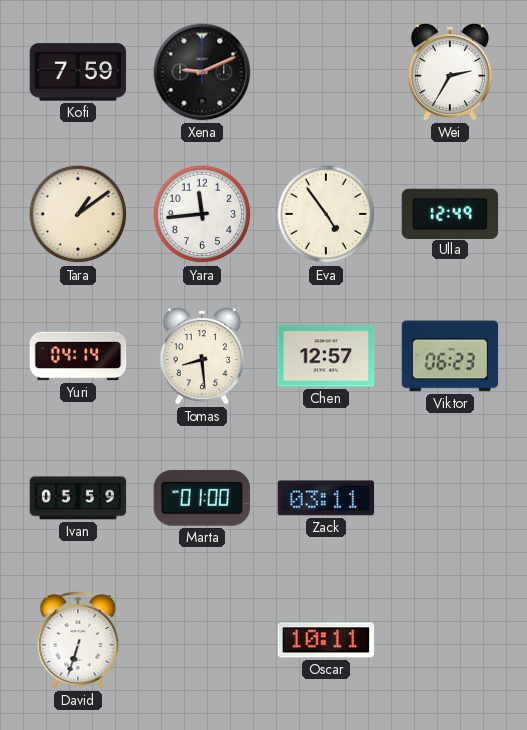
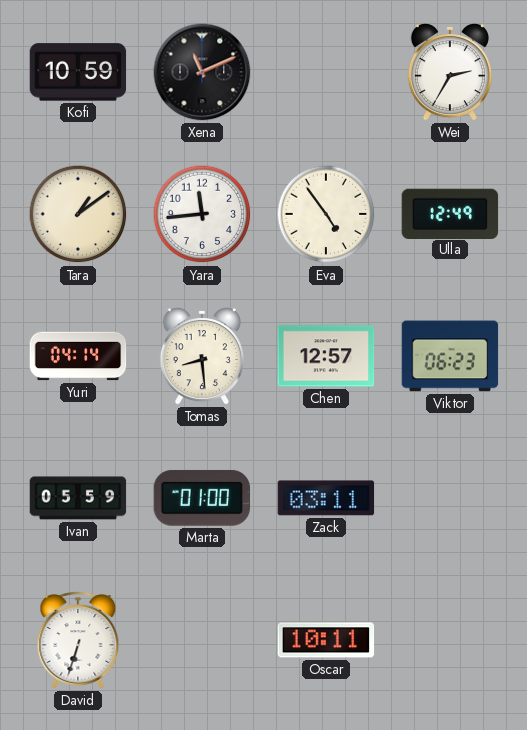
Kofi: 7:59 -> 10:59 (78, 72)
Xena: 9:11 -> 11:11 (202, 72)
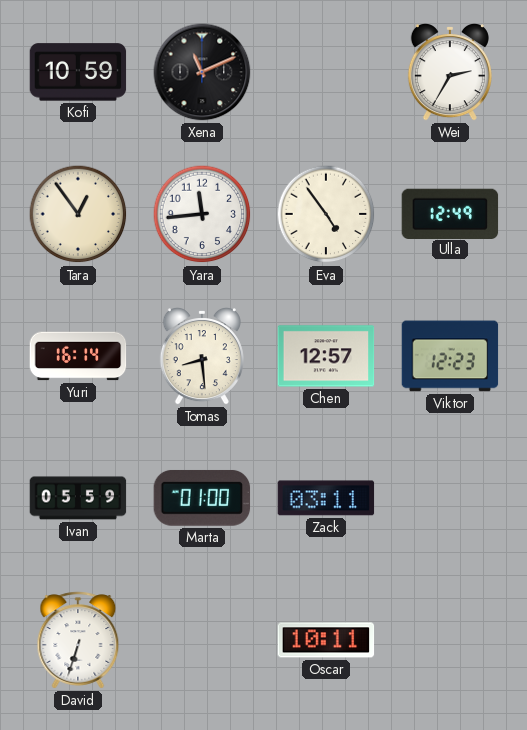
Tara: 1:09 -> 12:54 (78, 214)
Yuri: 04:14 -> 16:14 (78, 356)
Viktor: 06:23 -> 12:23 (450, 356)
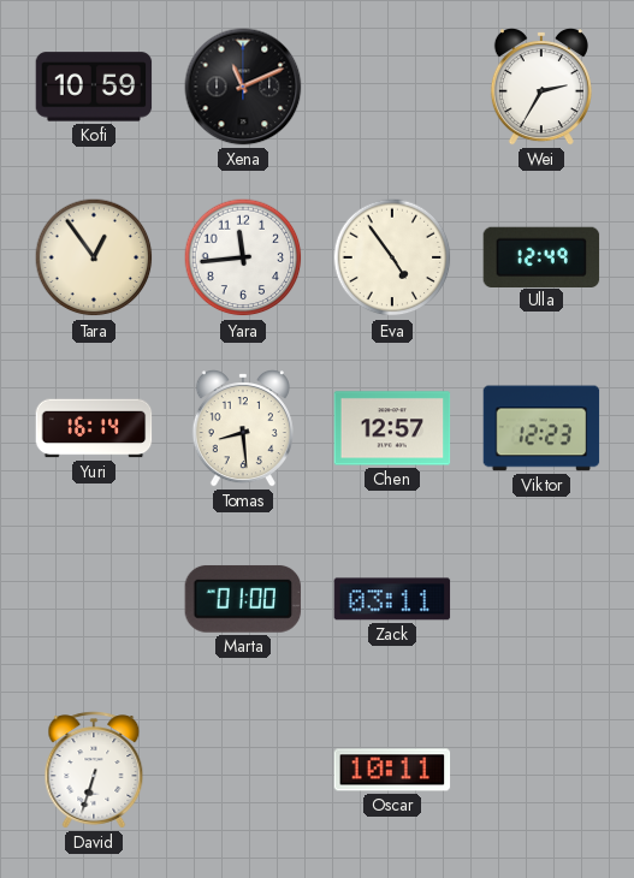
Ivan: 05:59 -> none (78, 498)
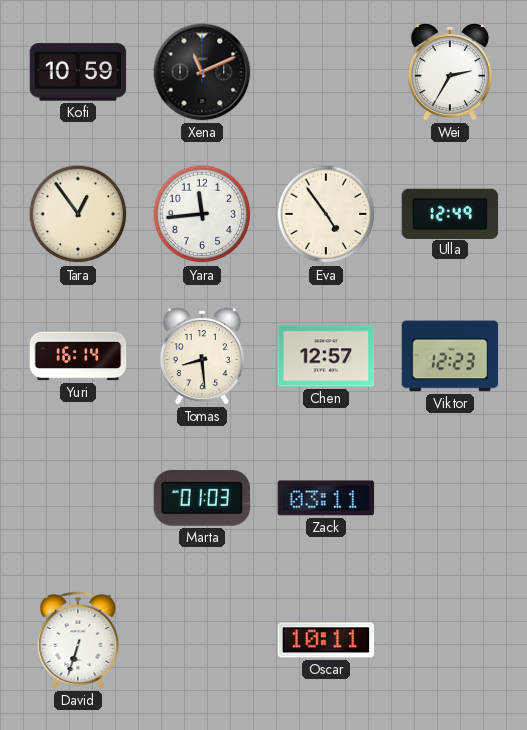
Marta: 01:00 -> 01:03 (202, 498)
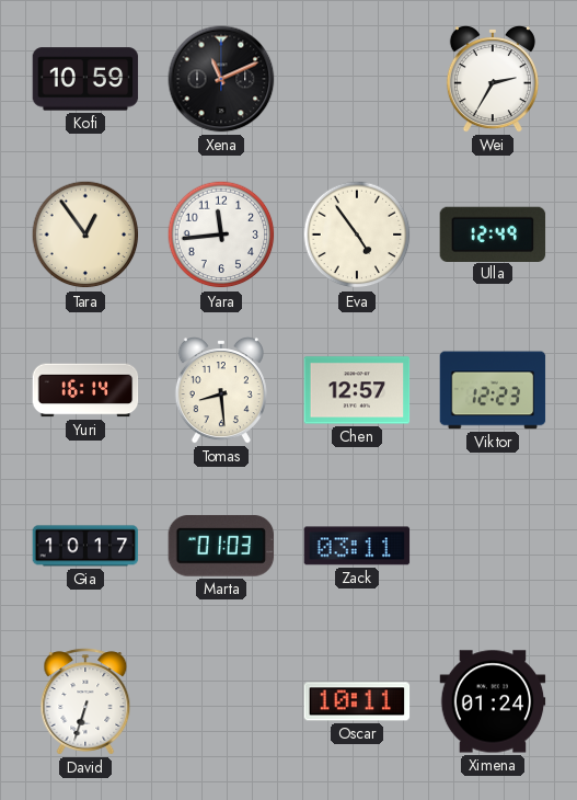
Gia: none -> 10:17 (85, 546)
Ximena: none -> 01:24 (493, 701)
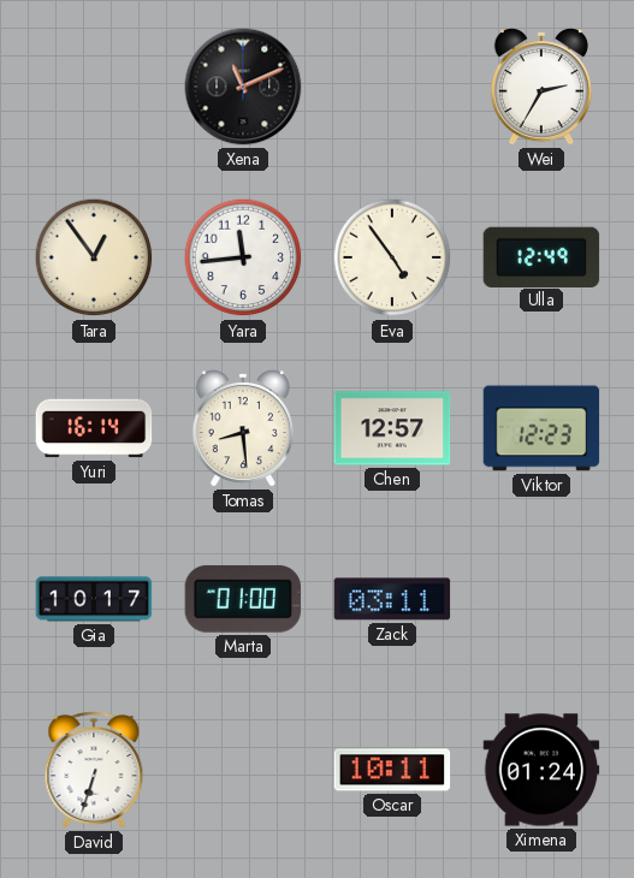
Kofi: 10:59 -> none (85, 79)
Marta: 01:03 -> 01:00 (243, 599)
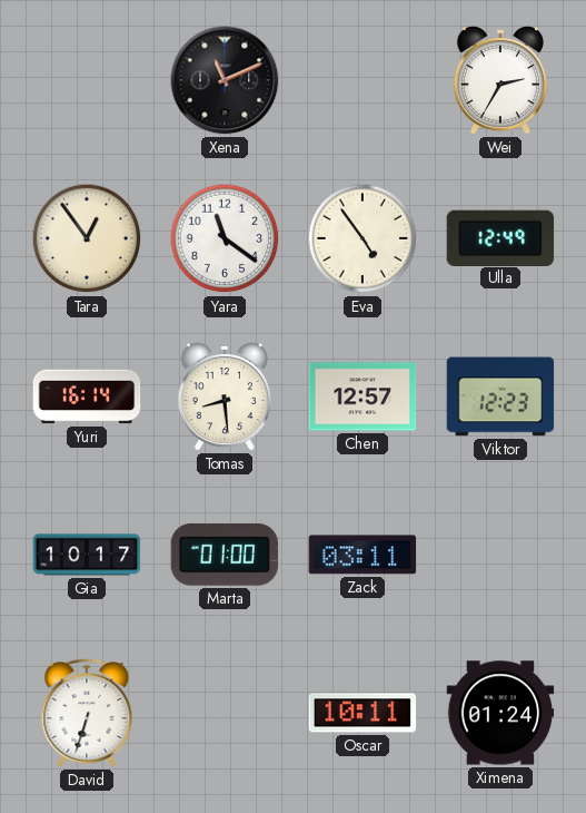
Yara: 11:44 -> 11:21 (225, 238)
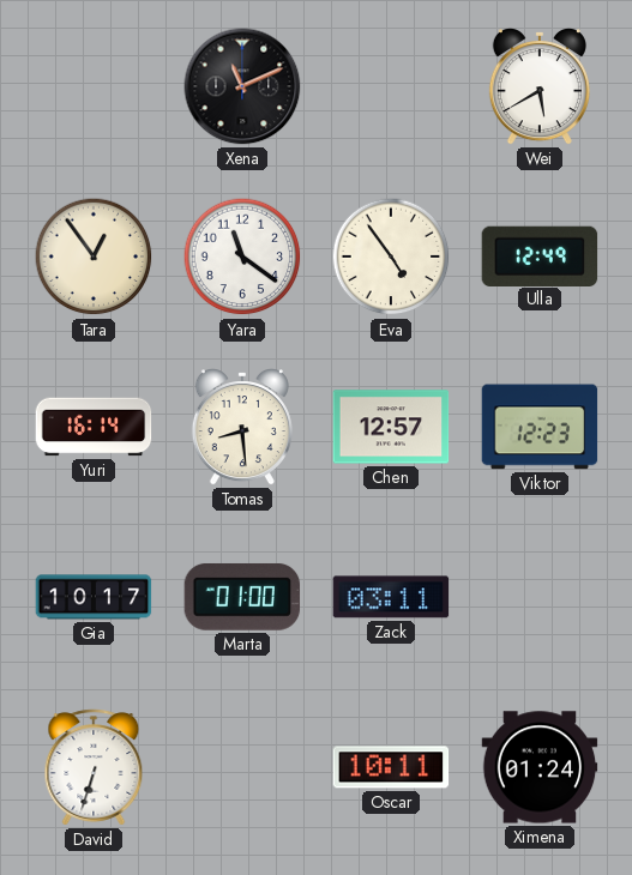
Wei: 2:35 -> 5:40 (540, 87)
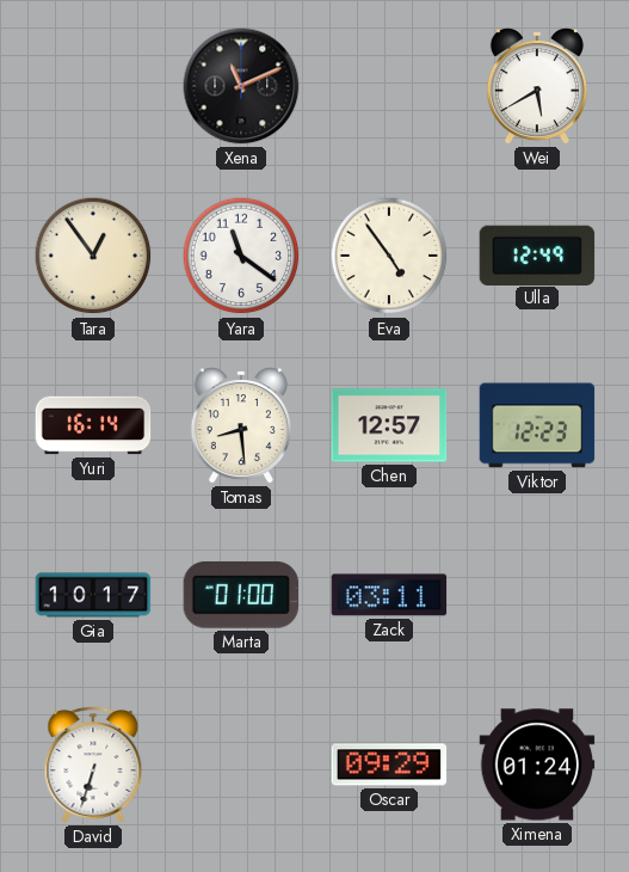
Oscar: 10:11 -> 09:29 (389, 764)
